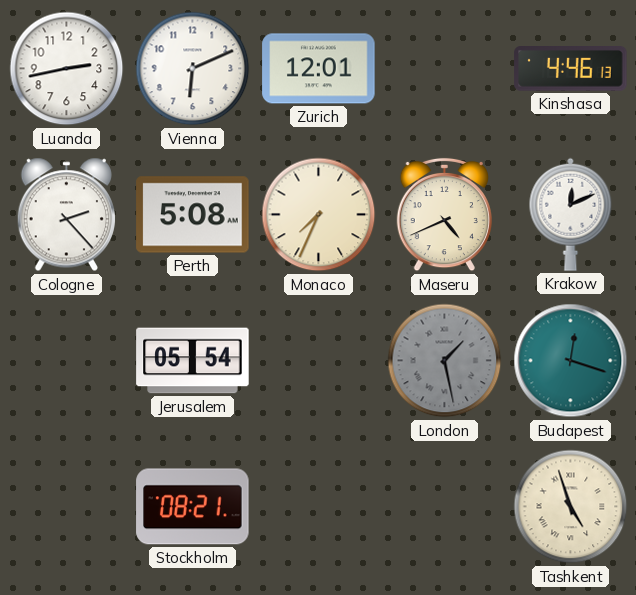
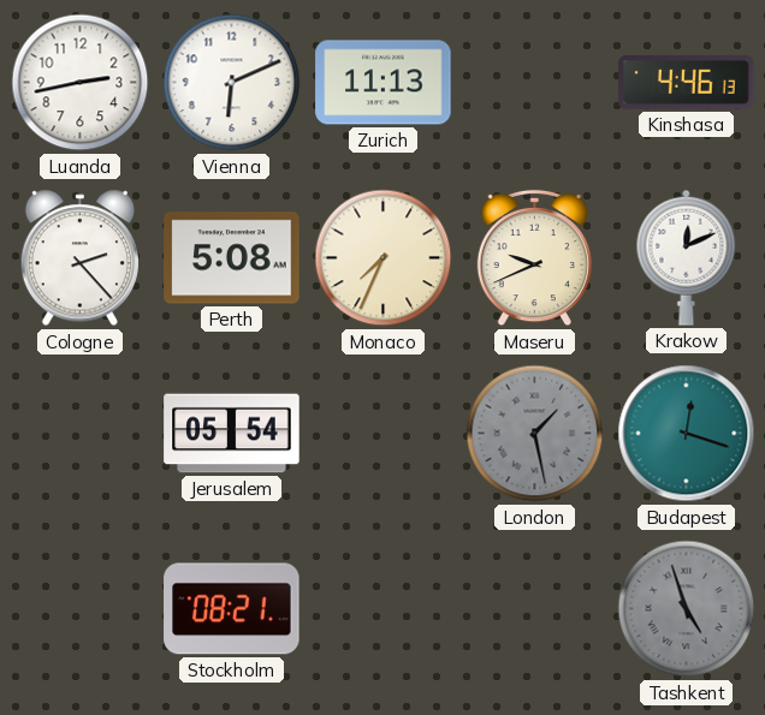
Zurich: 12:01 -> 11:13 (384, 83)
Maseru: 4:41 -> 9:41 (534, 258)
Tashkent dial: cream -> grey (687, 609)
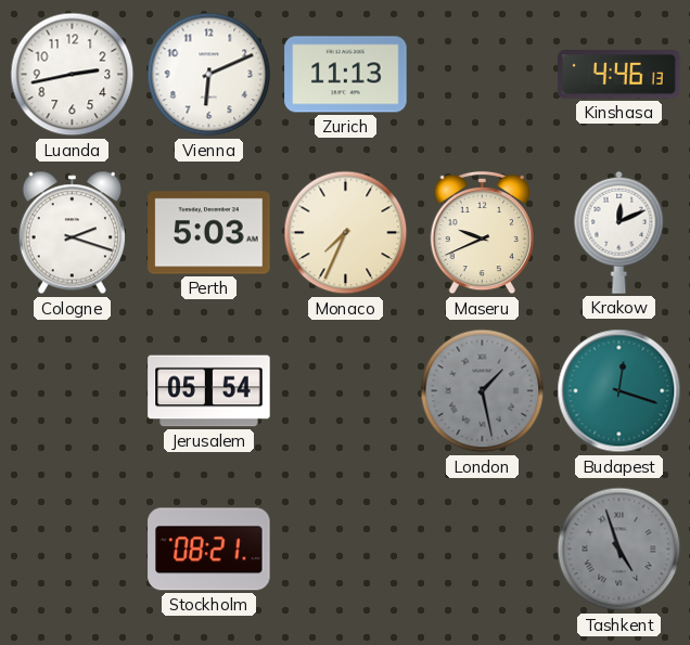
Cologne: 2:23 -> 2:18 (72, 233)
Perth: 5:08 -> 5:03 (209, 233)
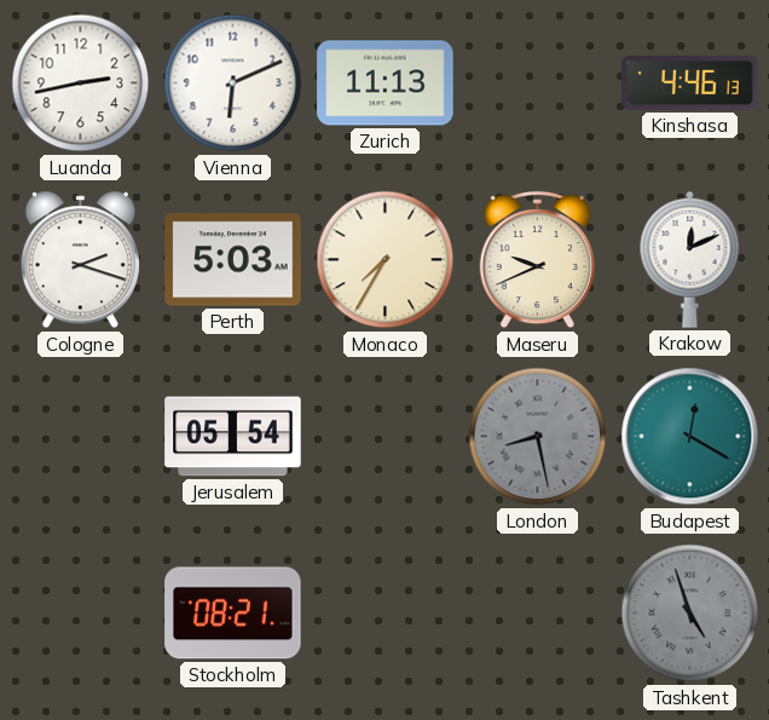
Monaco: 7:34 -> 7:35 (386, 260)
London: 1:28 -> 8:28 (538, 437)
Budapest: 12:18 -> 12:20 (690, 437)
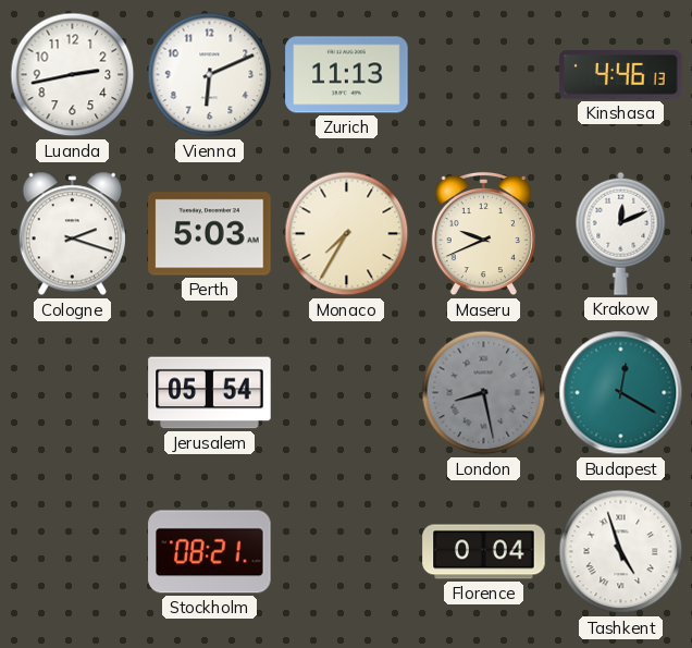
Florence: none -> 0:04 (484, 552)
Tashkent dial: grey -> white (621, 552)
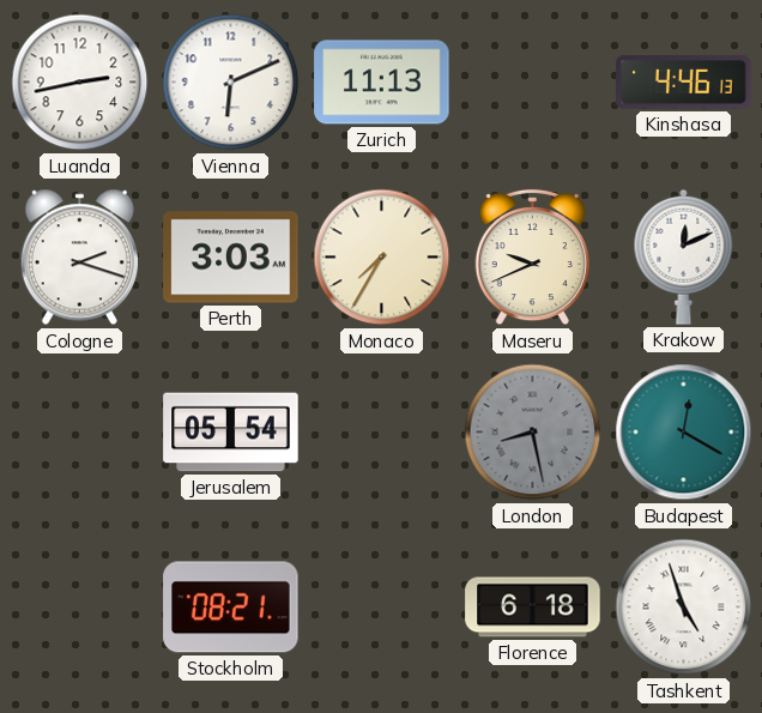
Perth: 5:03 -> 3:03 (231, 258)
Florence: 0:04 -> 6:18 (533, 608)
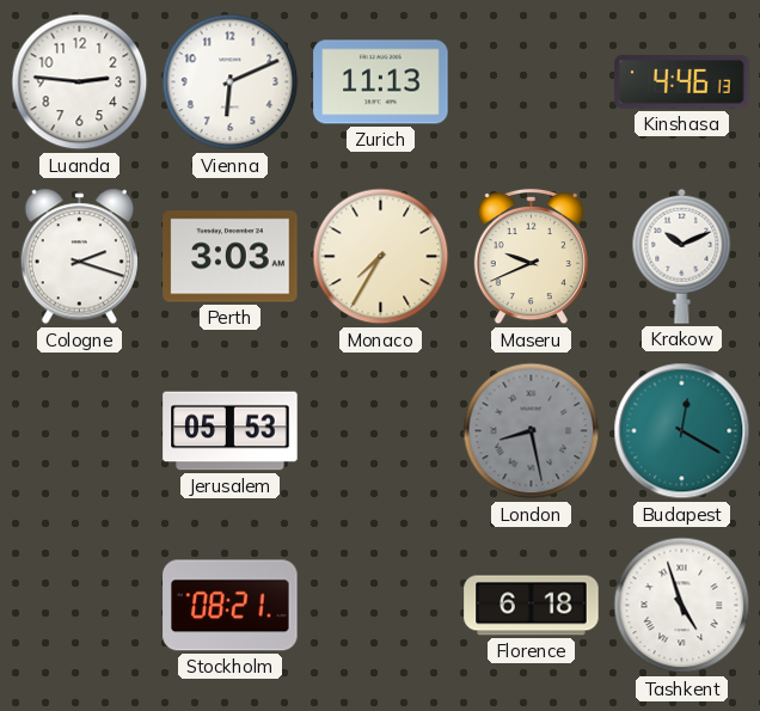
Luanda: 2:43 -> 2:46 (80, 82)
Krakow: 12:11 -> 10:11 (682, 256)
Jerusalem: 05:54 -> 05:53 (231, 431)
